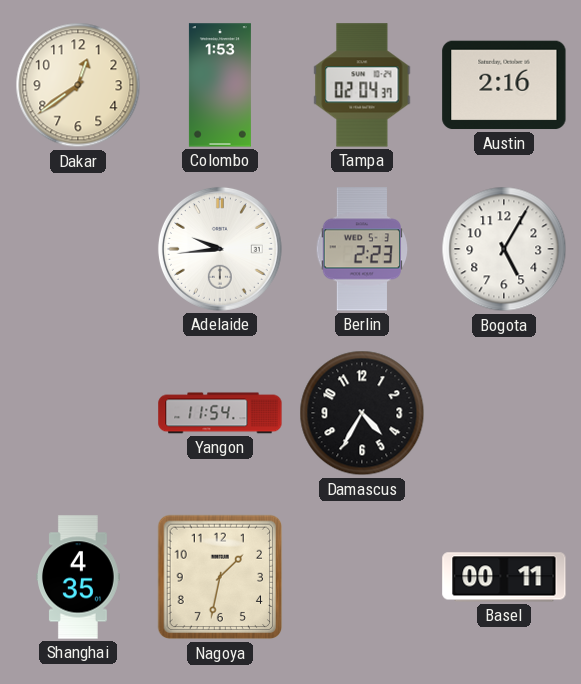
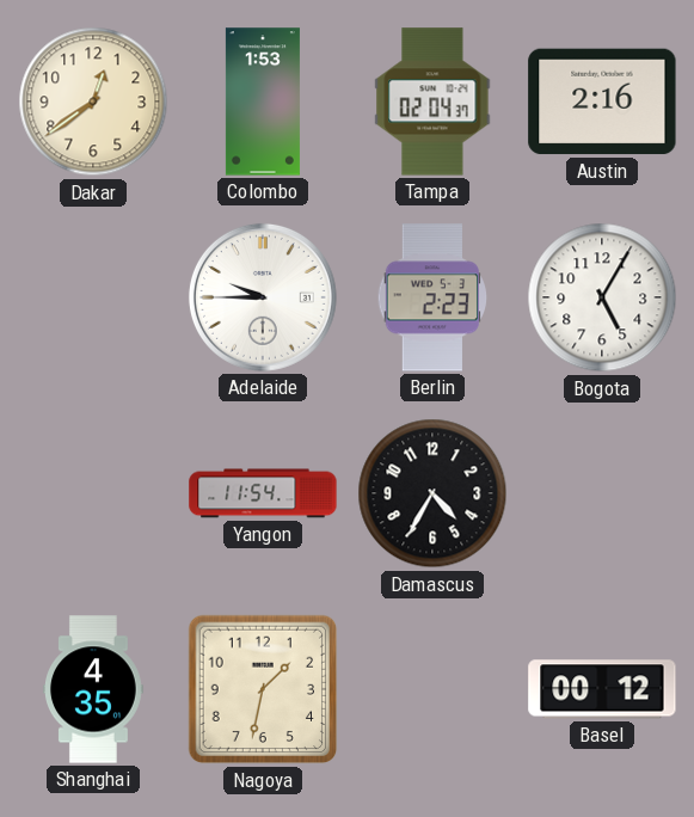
Adelaide: 9:44 -> 9:45 (263, 297)
Basel: 00:11 -> 00:12 (602, 689)
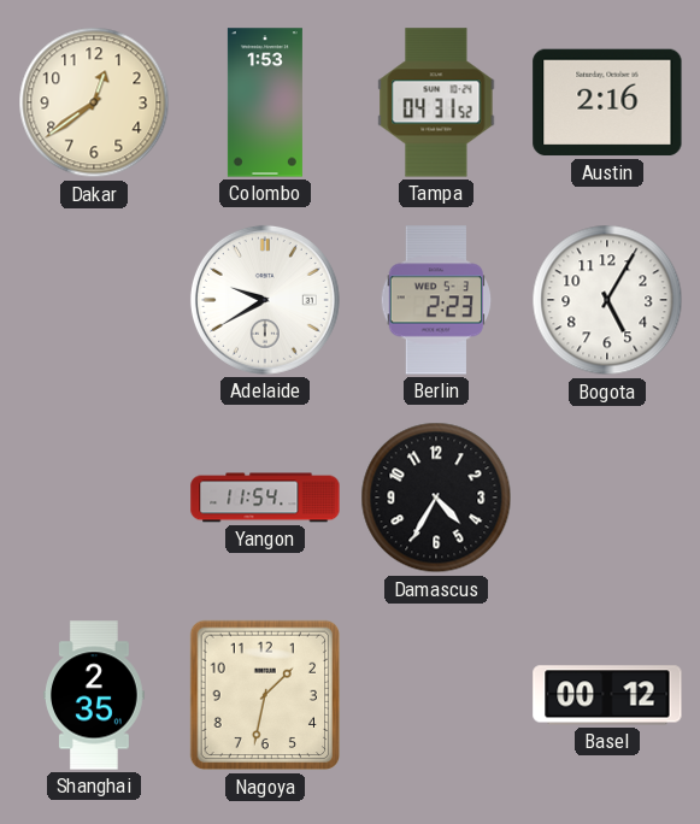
Tampa: 02:04 -> 04:31 (436, 102)
Adelaide: 9:45 -> 9:40 (265, 300)
Shanghai: 4:35 -> 2:35 (95, 695)
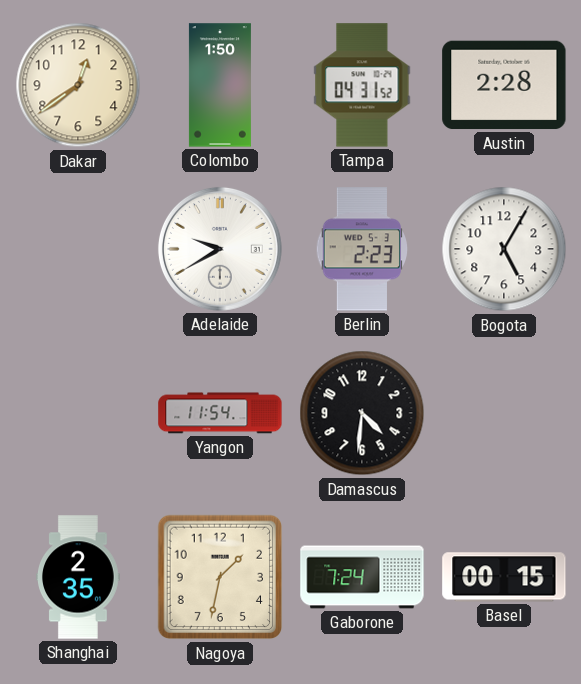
Colombo: 1:53 -> 1:50 (220, 85)
Austin: 2:16 -> 2:28 (504, 85)
Damascus: 4:35 -> 4:31 (362, 413)
Gaborone: none -> 7:24 (362, 577)
Basel: 00:12 -> 00:15 (504, 577)
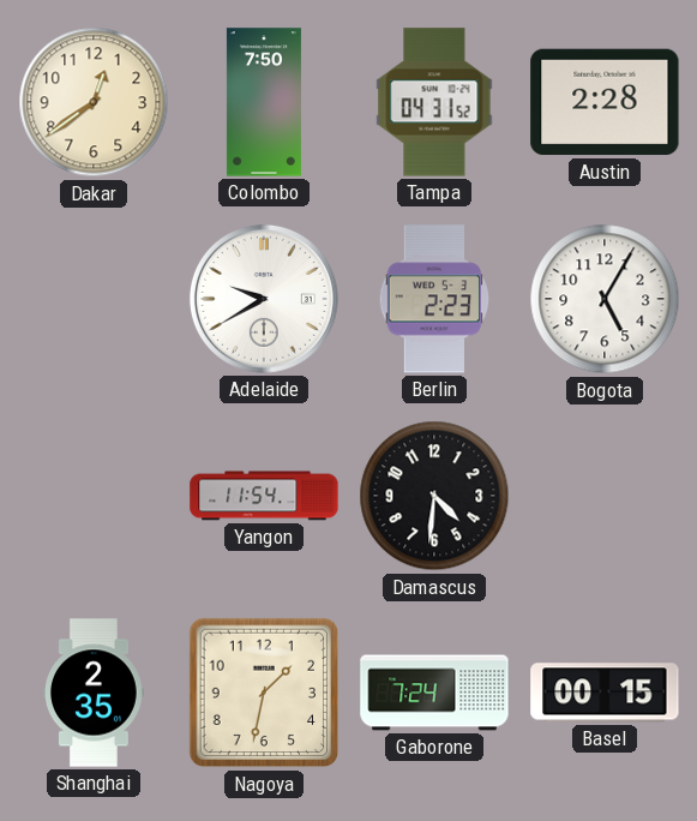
Colombo: 1:50 -> 7:50 (264, 102)
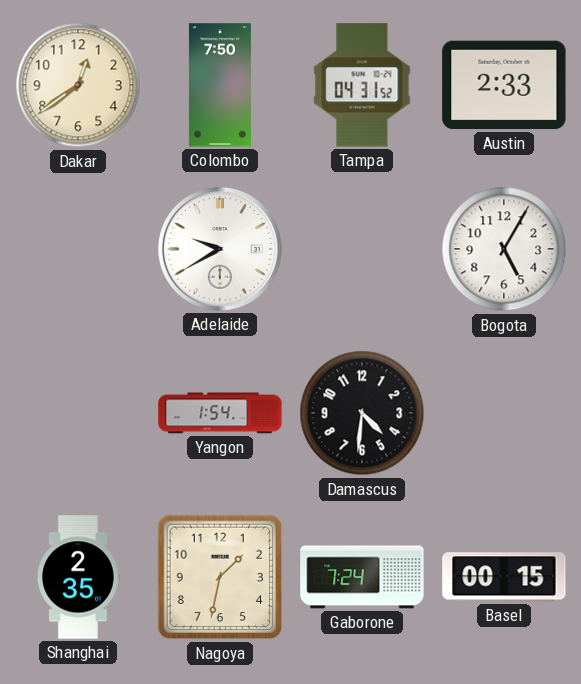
Austin: 2:28 -> 2:33 (504, 85)
Berlin: 2:23 -> none (434, 299)
Yangon: 11:54 -> 1:54 (220, 413)
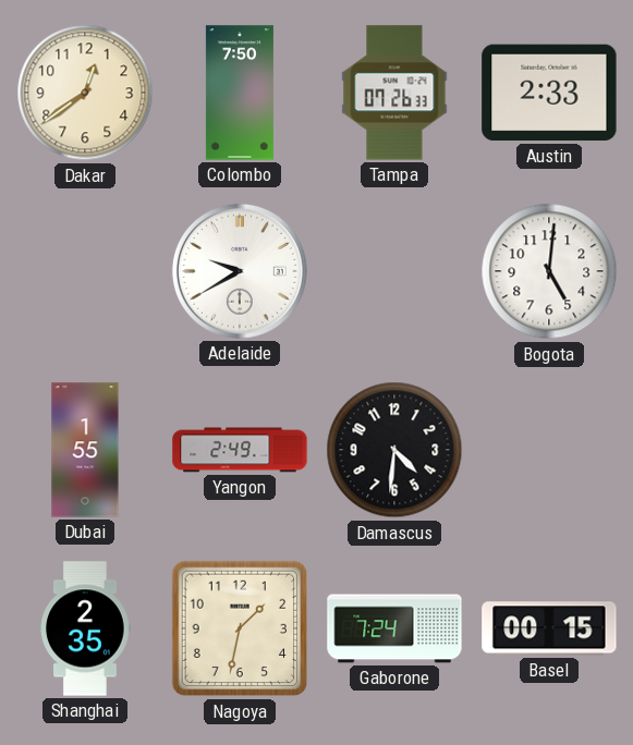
Tampa: 04:31 -> 07:26 (394, 93)
Bogota: 5:05 -> 5:01 (549, 271)
Dubai: none -> 1:55 (85, 450)
Yangon: 1:54 -> 2:49 (240, 450)
